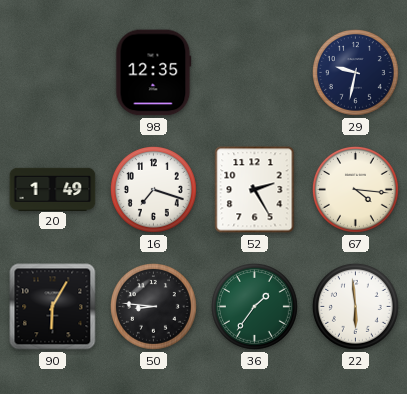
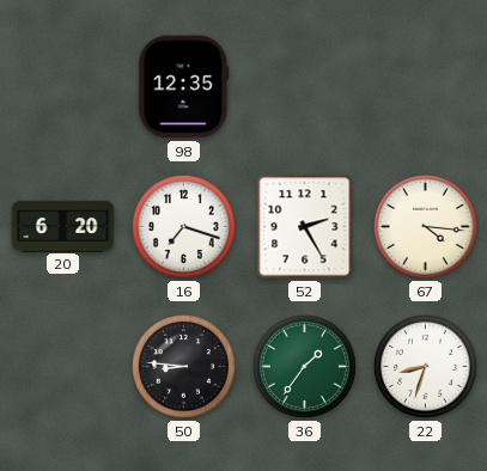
29: 9:32 -> none (355, 72)
20: 1:49 -> 6:20 (63, 226)
90: 6:05 -> none (53, 307)
22: 5:59 -> 8:33 (425, 366)
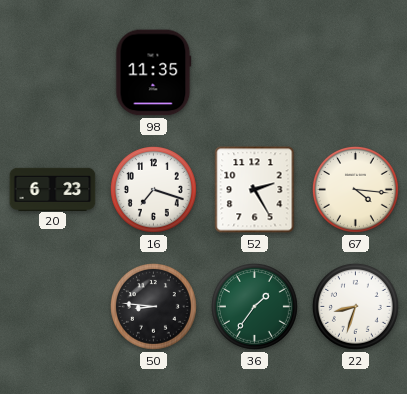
98: 12:35 -> 11:35 (154, 73)
20: 6:20 -> 6:23 (53, 189)
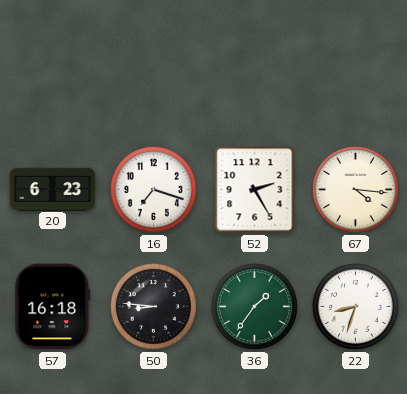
98: 11:35 -> none (154, 73)
57: none -> 16:18 (53, 307)
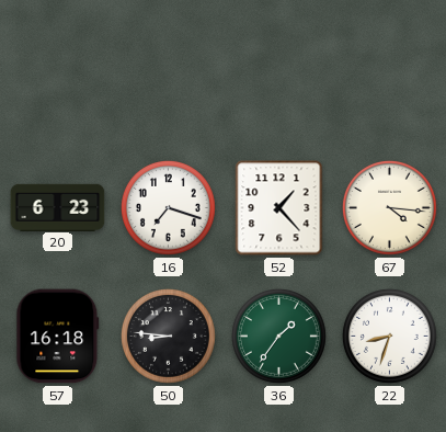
52: 2:25 -> 1:23 (279, 208)
